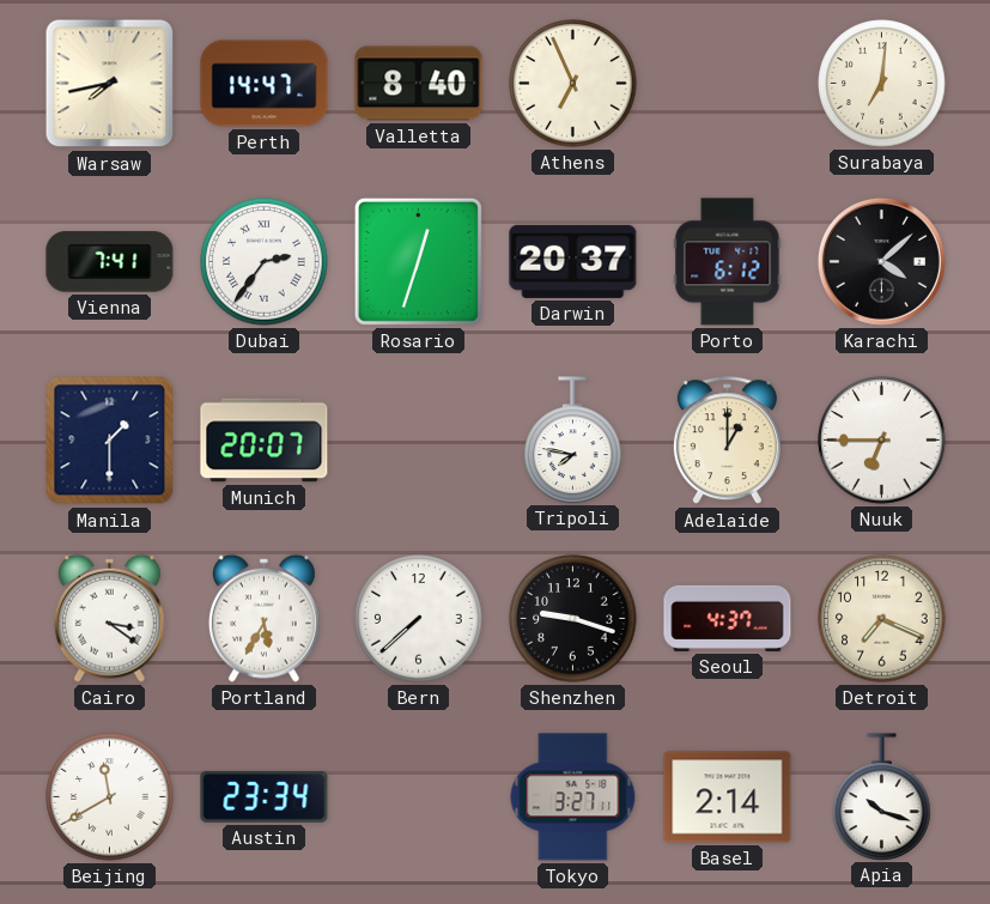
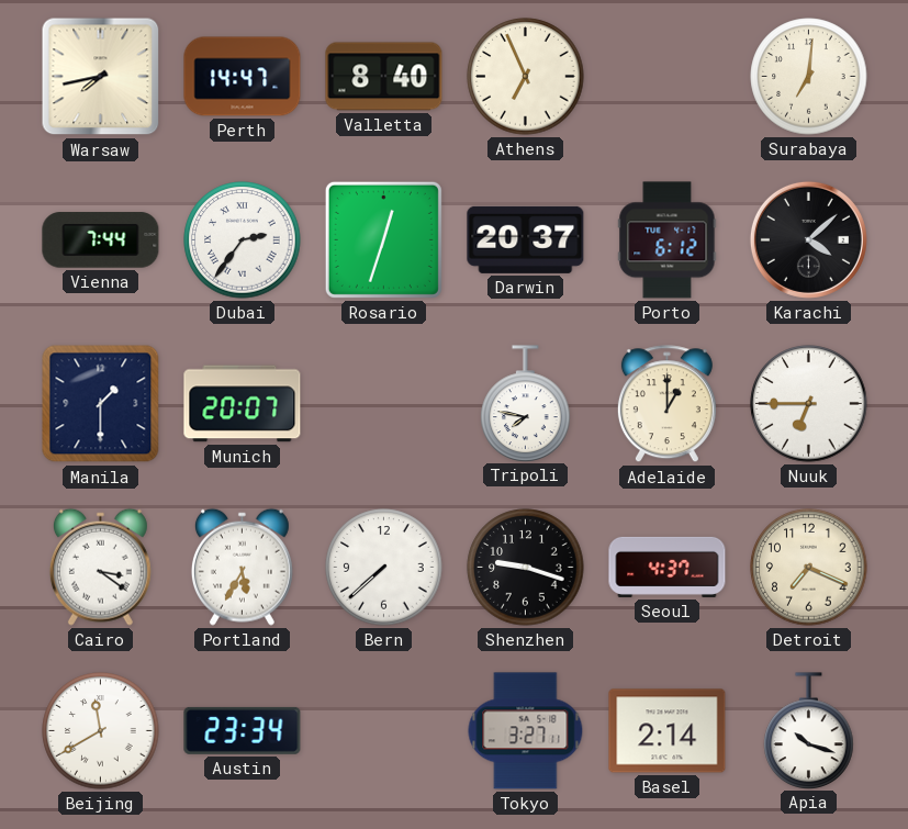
Vienna: 7:41 -> 7:44 (101, 240)
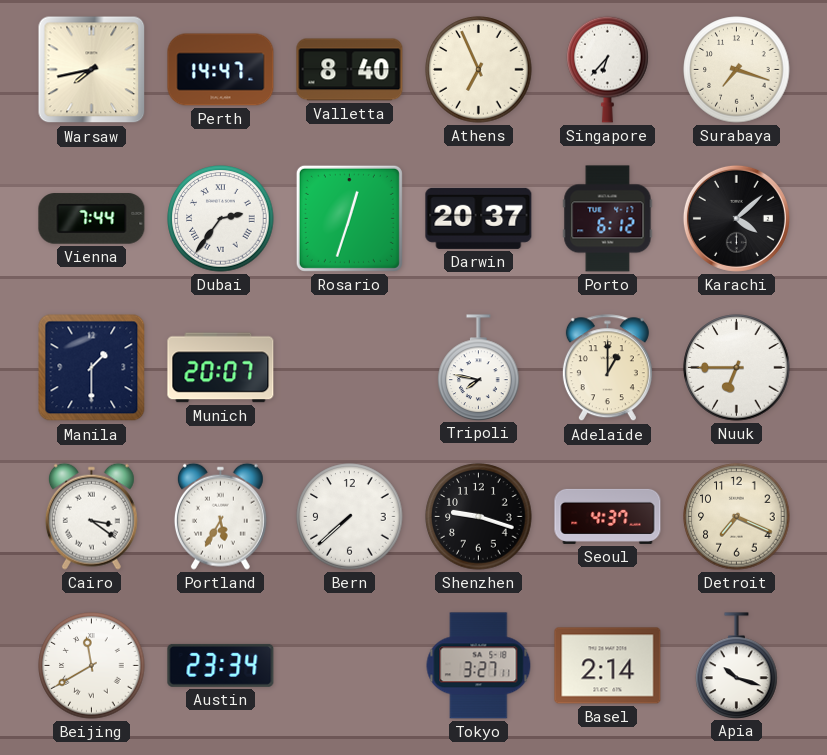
Singapore: none -> 6:37 (608, 69)
Surabaya: 7:01 -> 7:18 (737, 70)
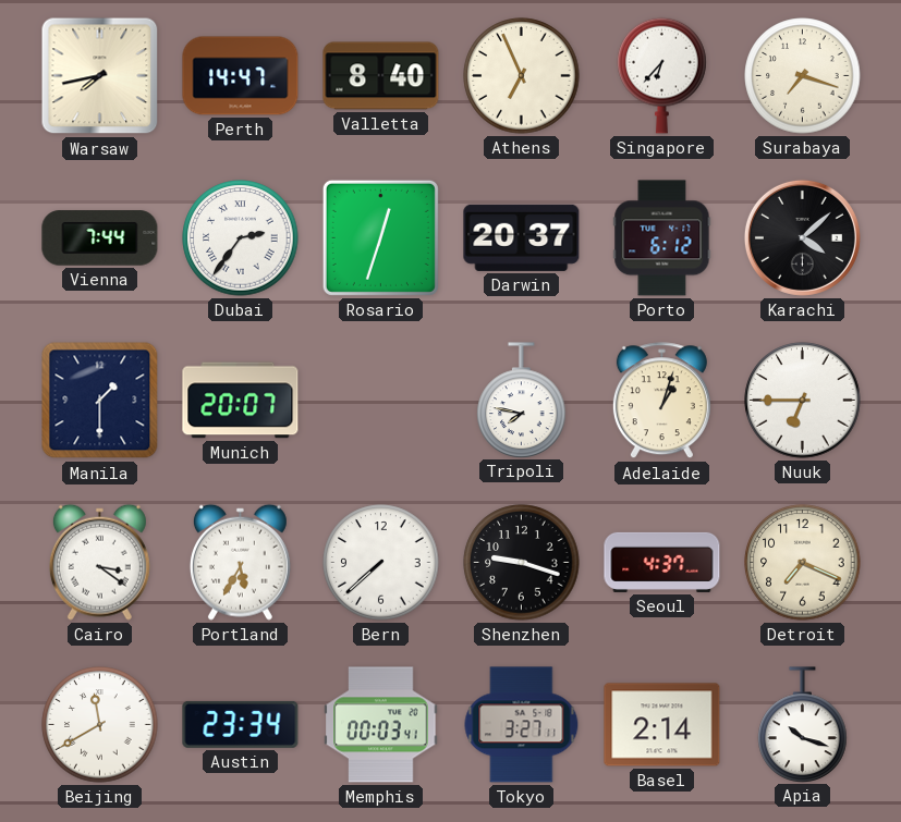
Adelaide: 1:00 -> 1:03 (661, 401)
Memphis: none -> 00:03 (381, 725)
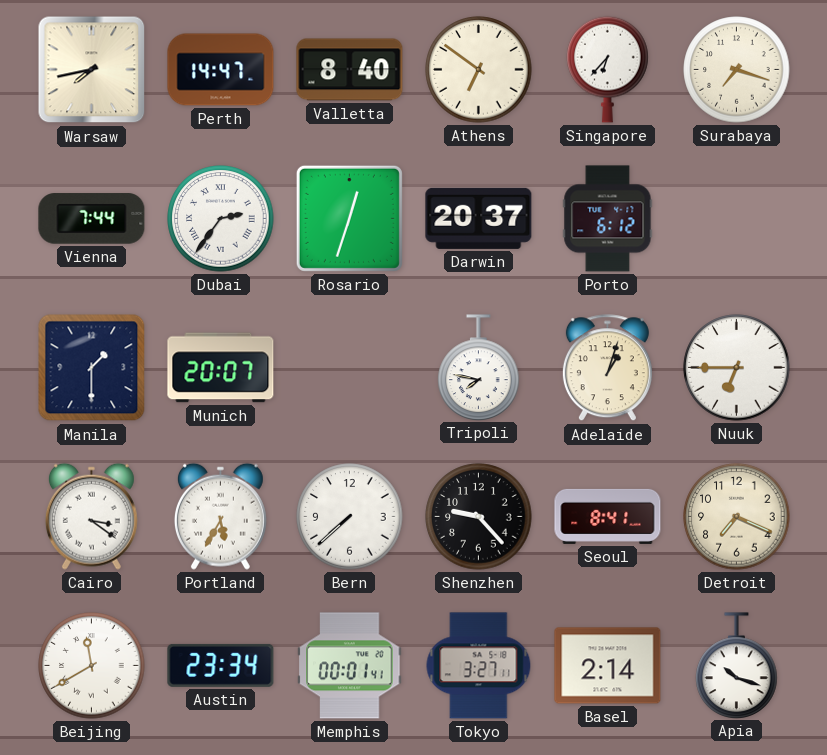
Athens: 6:56 -> 6:51 (479, 70)
Karachi: 4:08 -> none (802, 237)
Shenzhen: 9:18 -> 9:23 (479, 517)
Seoul: 4:37 -> 8:41 (608, 516)
Memphis: 00:03 -> 00:01 (350, 666)
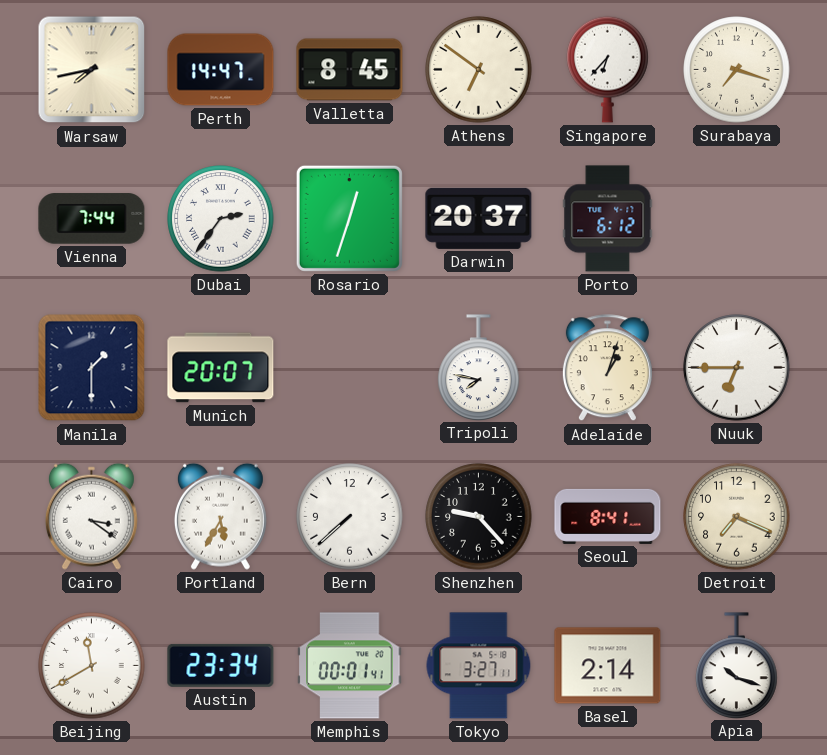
Valletta: 8:40 -> 8:45 (350, 70)
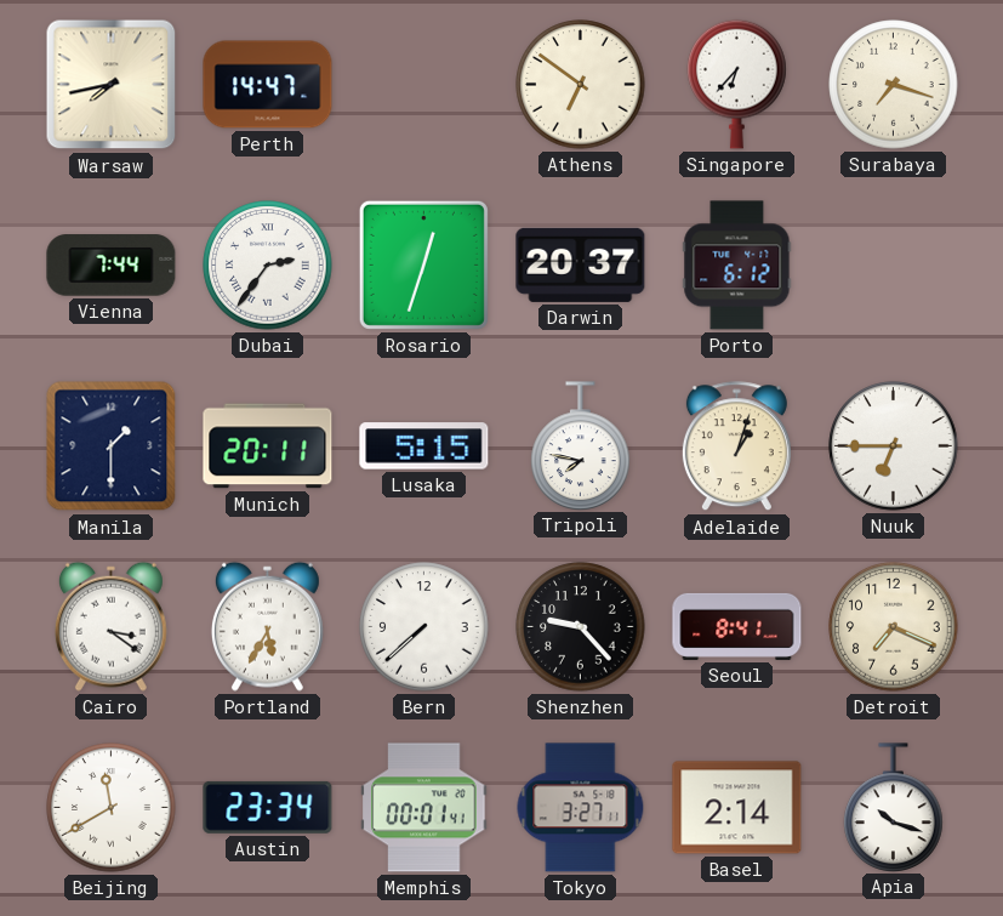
Valletta: 8:45 -> none (350, 70)
Munich: 20:07 -> 20:11 (268, 446)
Lusaka: none -> 5:15 (424, 446)
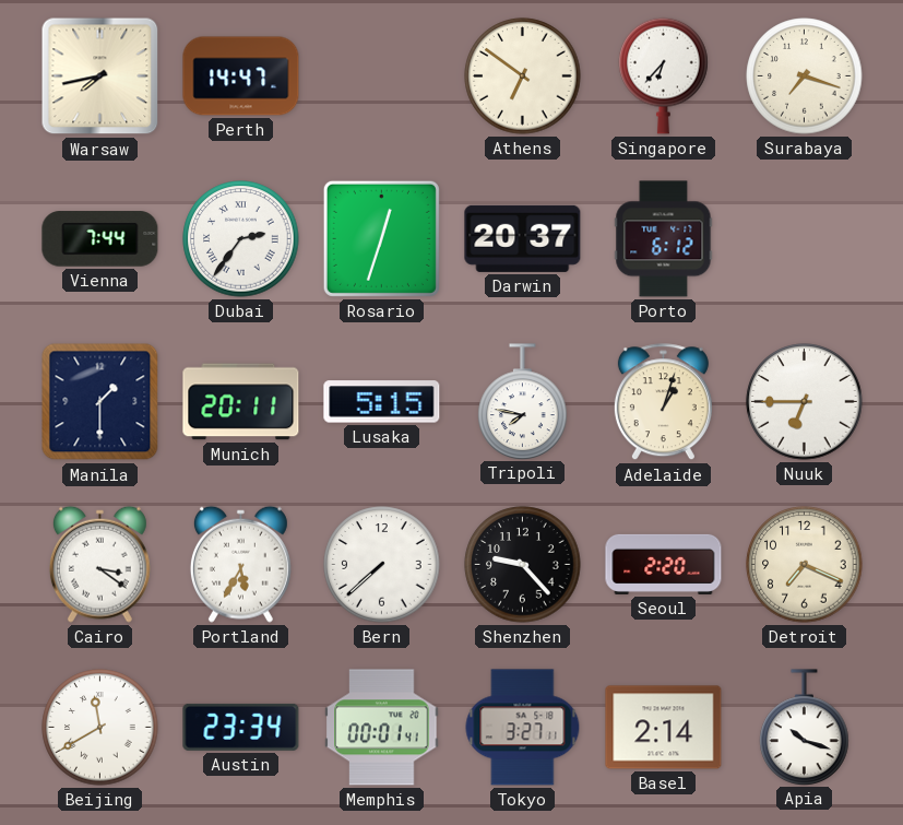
Seoul: 8:41 -> 2:20 (664, 564)
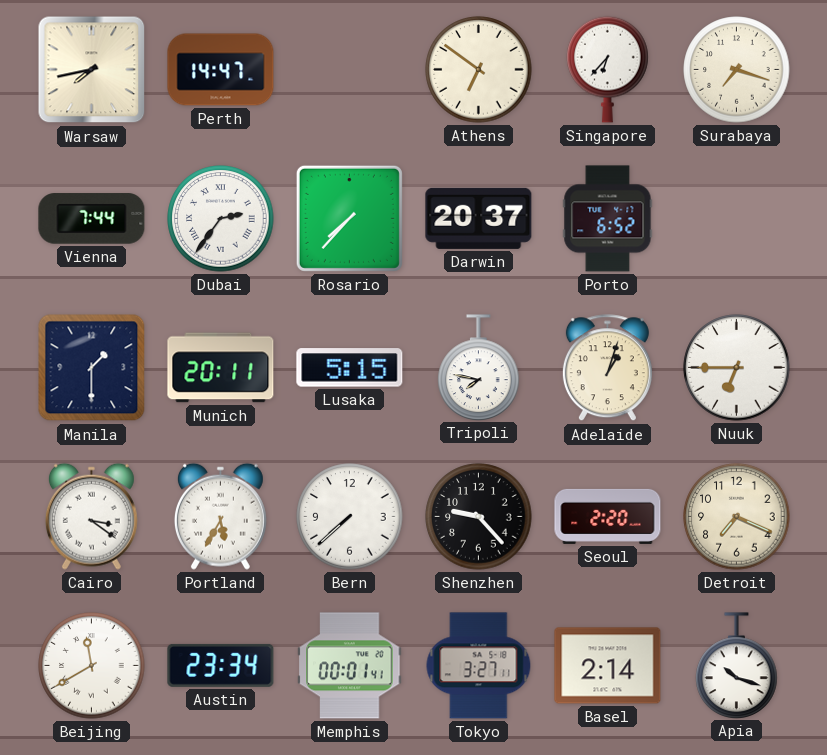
Rosario: 12:33 -> 7:37 (349, 218)
Porto: 6:12 -> 6:52 (608, 219)
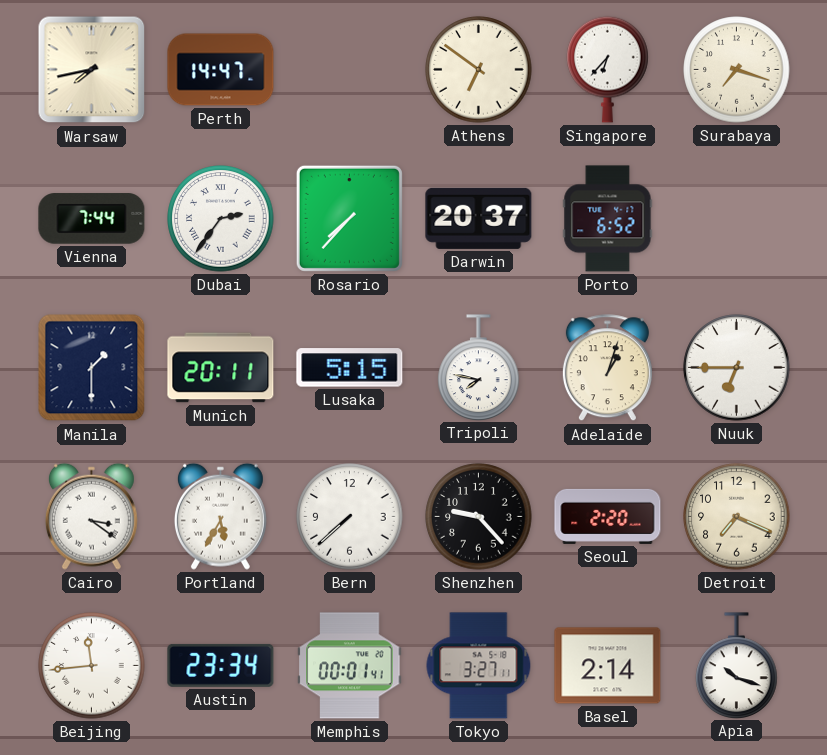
Beijing: 11:40 -> 11:44 (92, 666)
